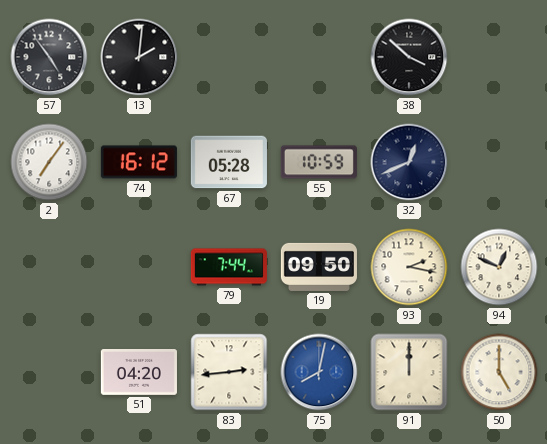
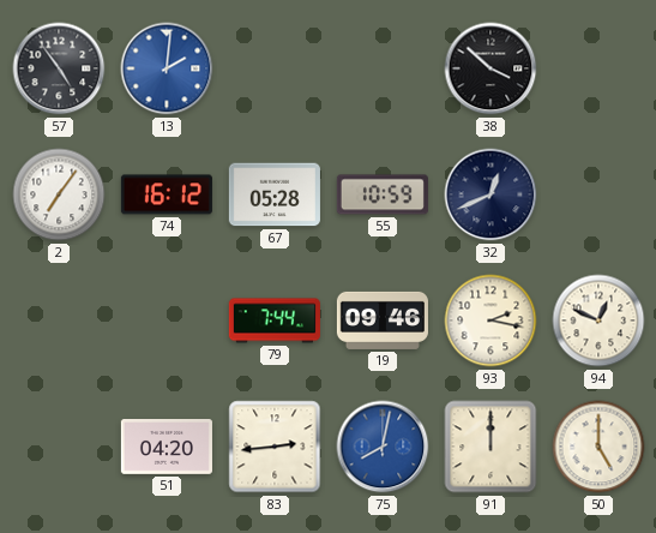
13 dial: black -> blue (167, 68)
19: 09:50 -> 09:46 (383, 321)
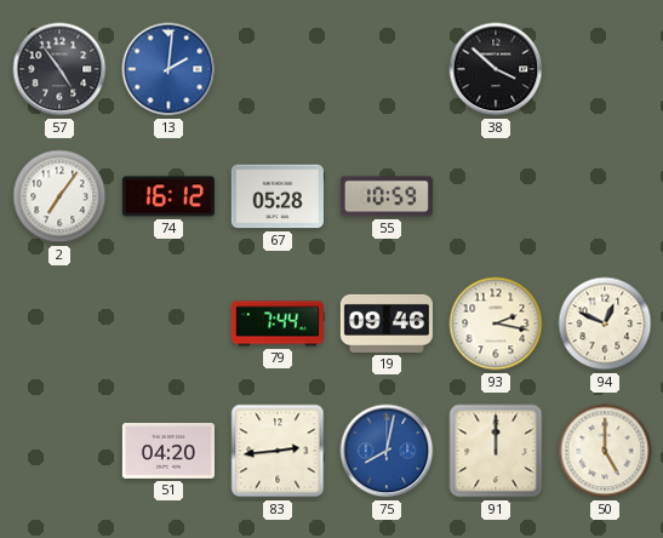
32: 12:41 -> none (491, 194)
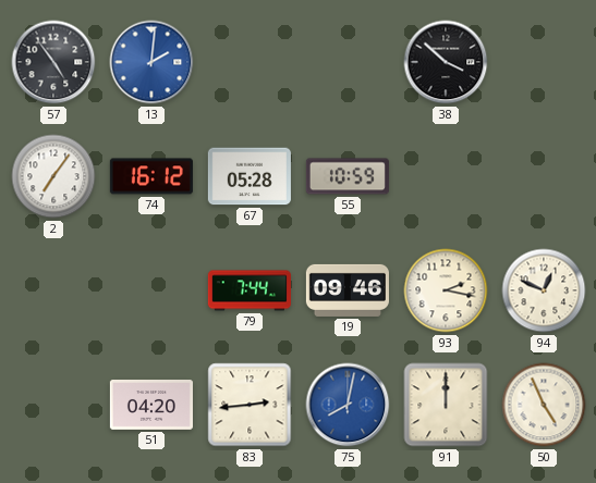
50: 5:00 -> 4:56 (544, 405)
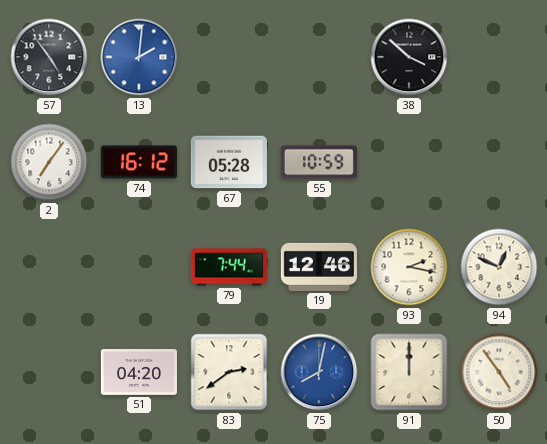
19: 09:46 -> 12:46 (319, 267)
83: 2:44 -> 2:39 (229, 372)
50: 4:56 -> 4:54 (499, 372)
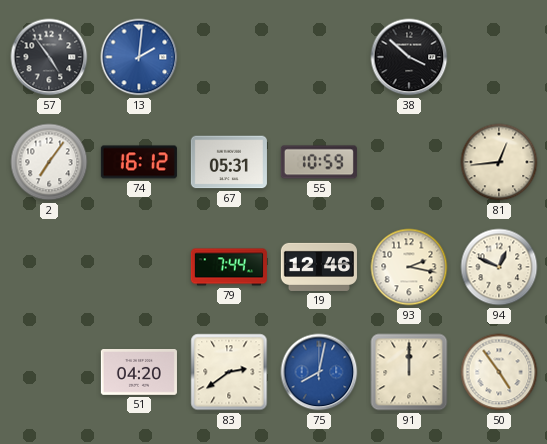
67: 05:28 -> 05:31 (229, 162)
81: none -> 12:44 (499, 162)
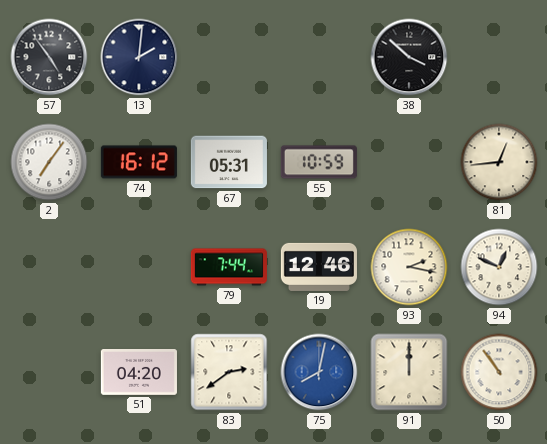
13 dial: blue -> navy (139, 57)
50: 4:54 -> 10:54 (499, 372)
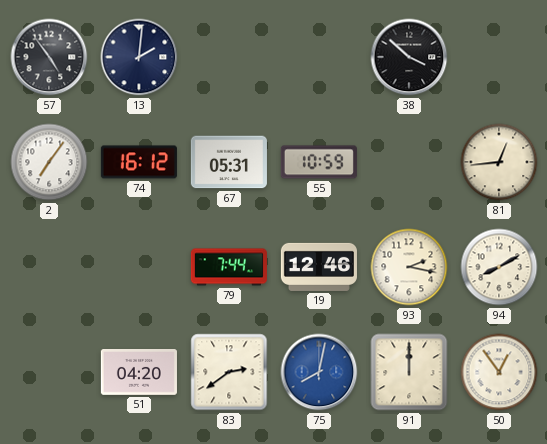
94: 12:49 -> 8:10 (499, 267)
50: 10:54 -> 12:54 (499, 372)
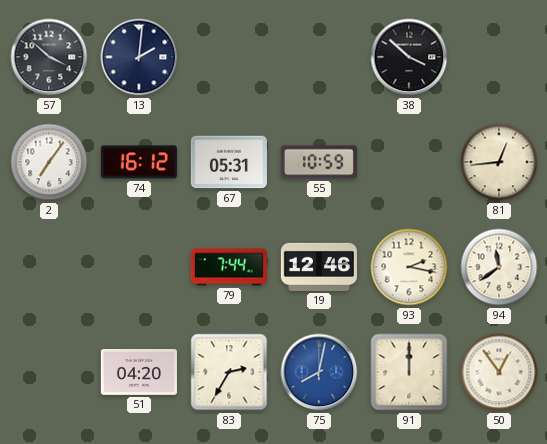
57: 4:54 -> 3:52 (49, 57)
94: 8:10 -> 11:39 (499, 267)
83: 2:39 -> 2:35 (229, 372)
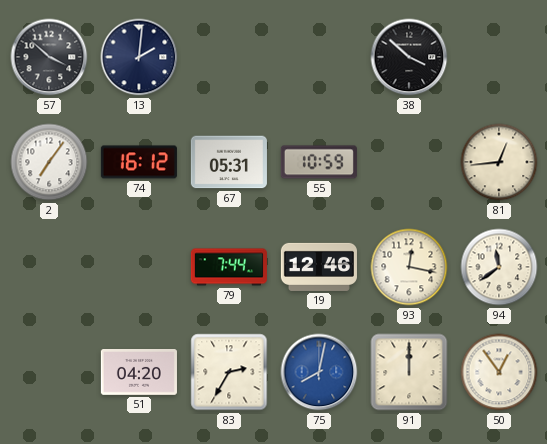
93: 2:17 -> 12:17 (409, 267)
